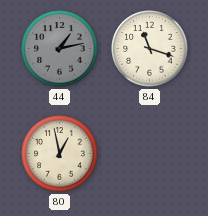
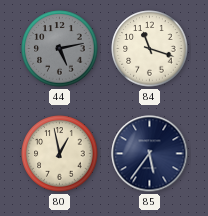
44: 1:13 -> 5:13 (60, 49)
85: none -> 5:36 (150, 154)
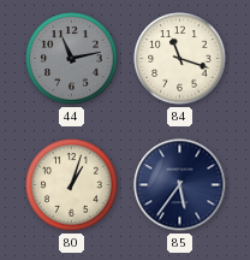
44: 5:13 -> 11:13 (72, 59)
80: 12:58 -> 1:03 (72, 185)
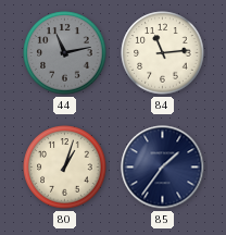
84: 11:18 -> 11:14 (163, 53)
85: 5:36 -> 1:36 (163, 168)
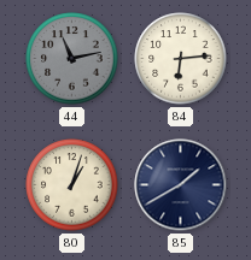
84: 11:14 -> 6:14 (181, 59)
85: 1:36 -> 1:40 (181, 185)
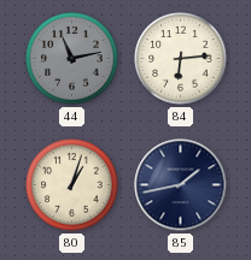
85: 1:40 -> 1:43 (181, 185)
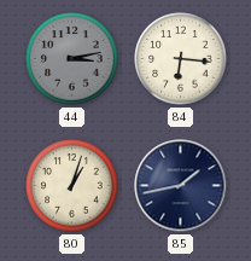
44: 11:13 -> 3:13 (72, 59)
84: 6:14 -> 6:16 (181, 59)
